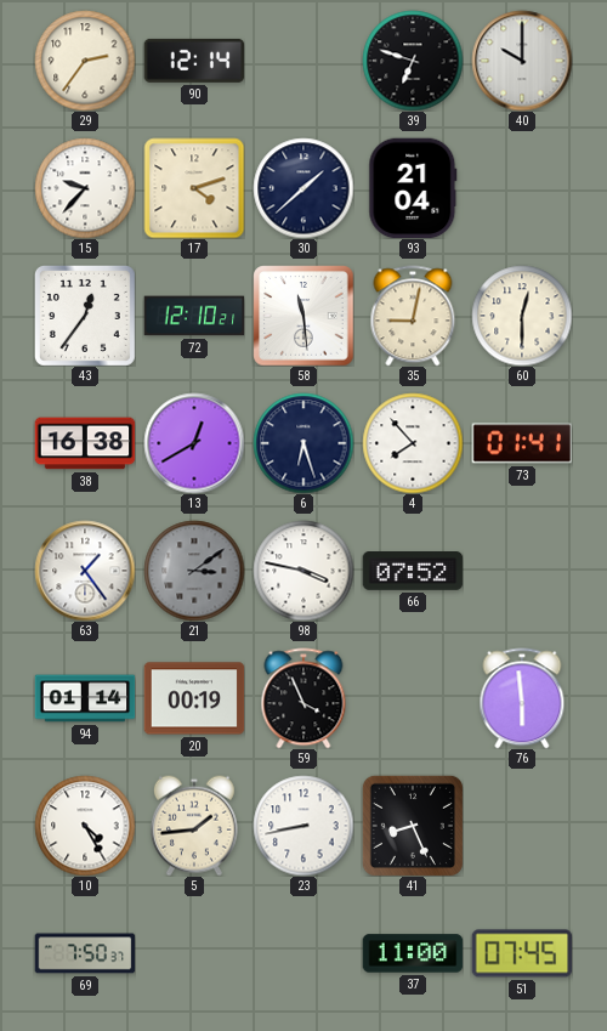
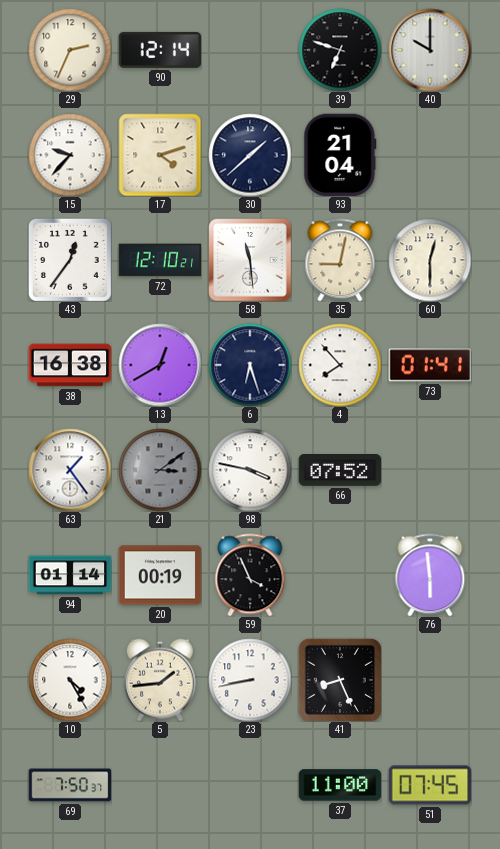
29: 2:36 -> 2:34 (70, 50)
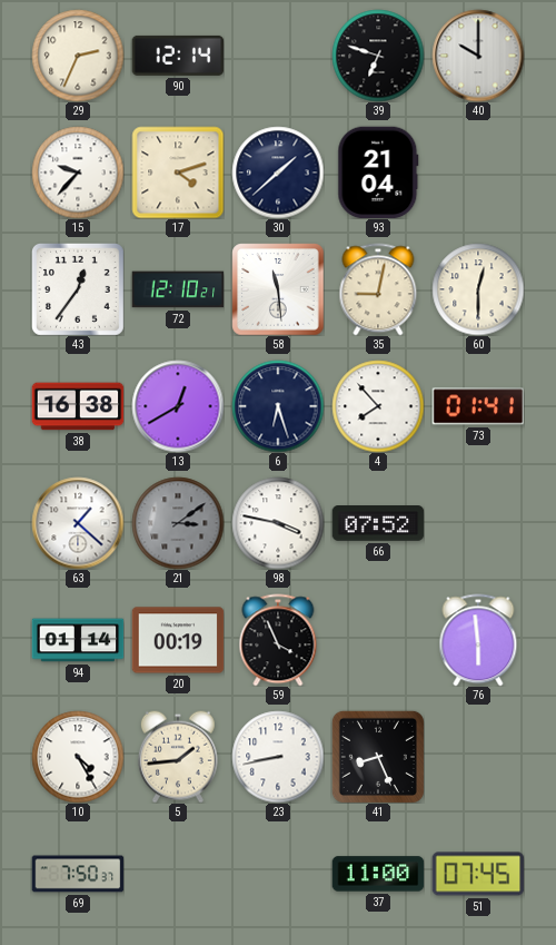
63: 1:24 -> 1:22 (78, 523)
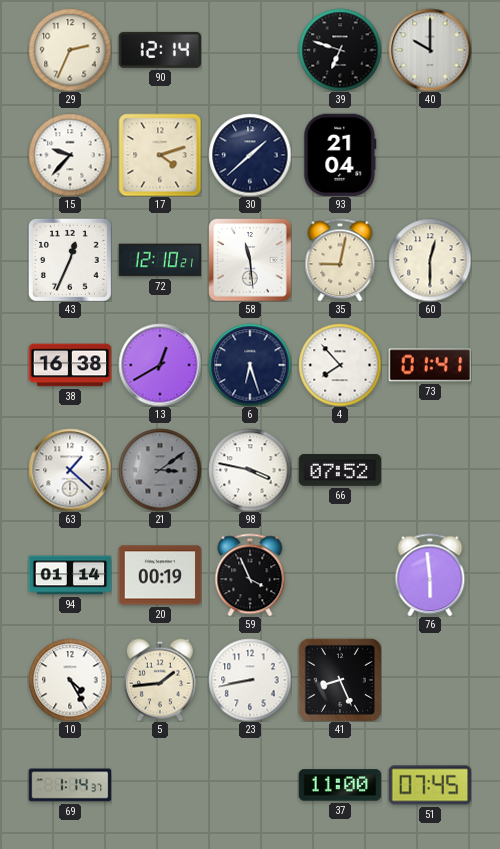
43: 12:36 -> 12:34 (70, 260)
69: 7:50 -> 1:14 (70, 785)
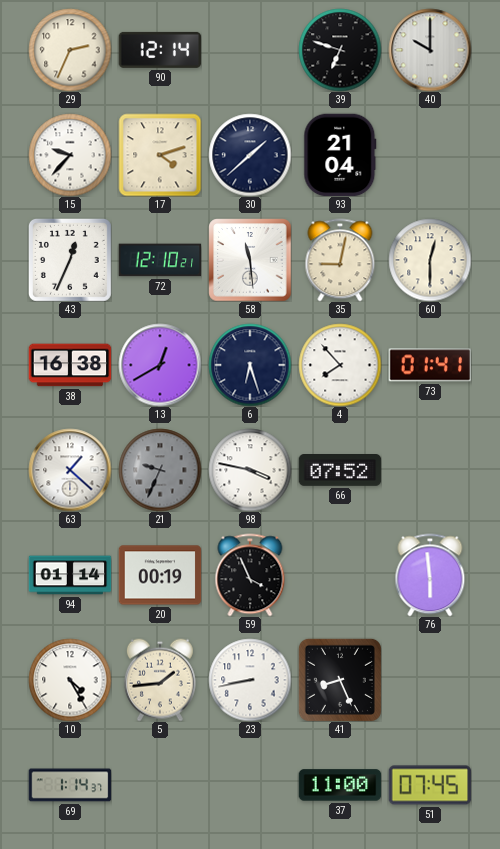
21: 3:09 -> 9:34 (160, 470)
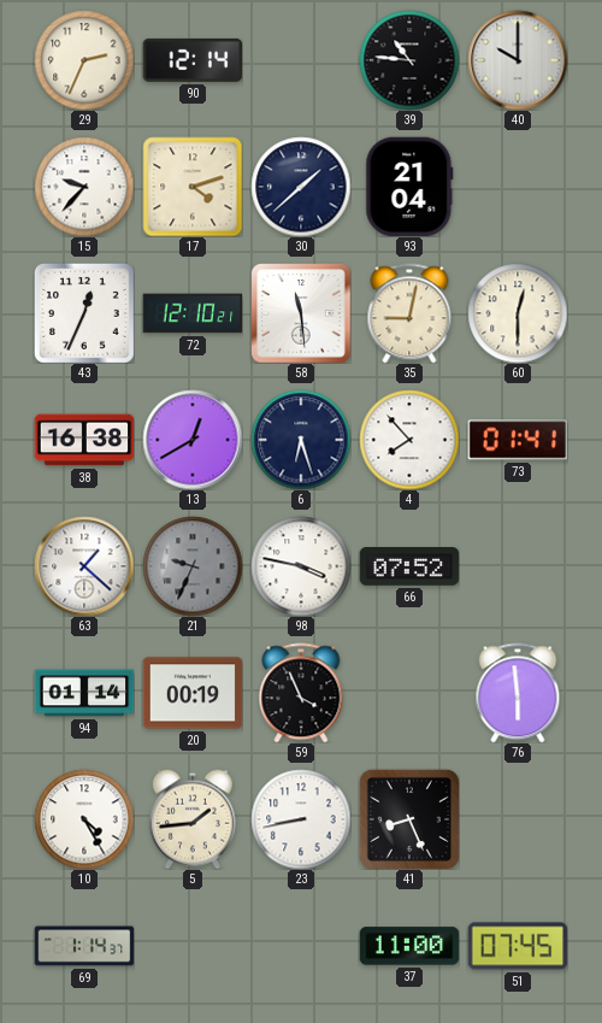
39: 6:48 -> 10:46 (409, 60)
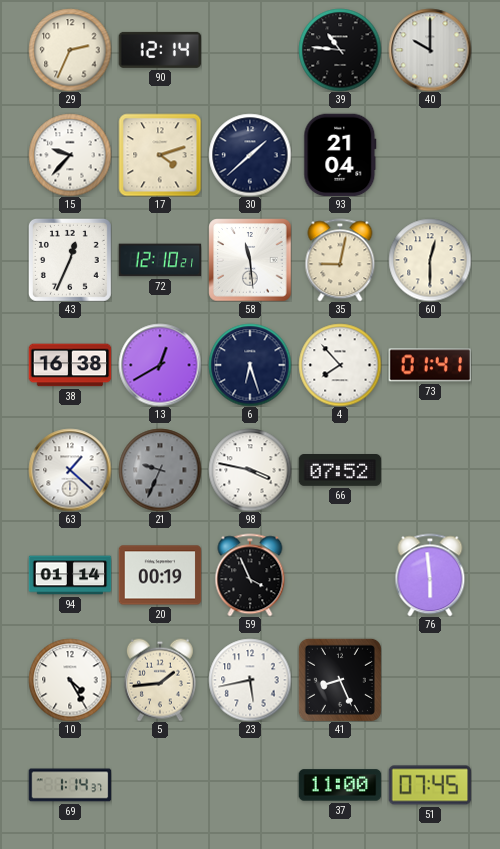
23: 8:43 -> 5:43 (250, 680)
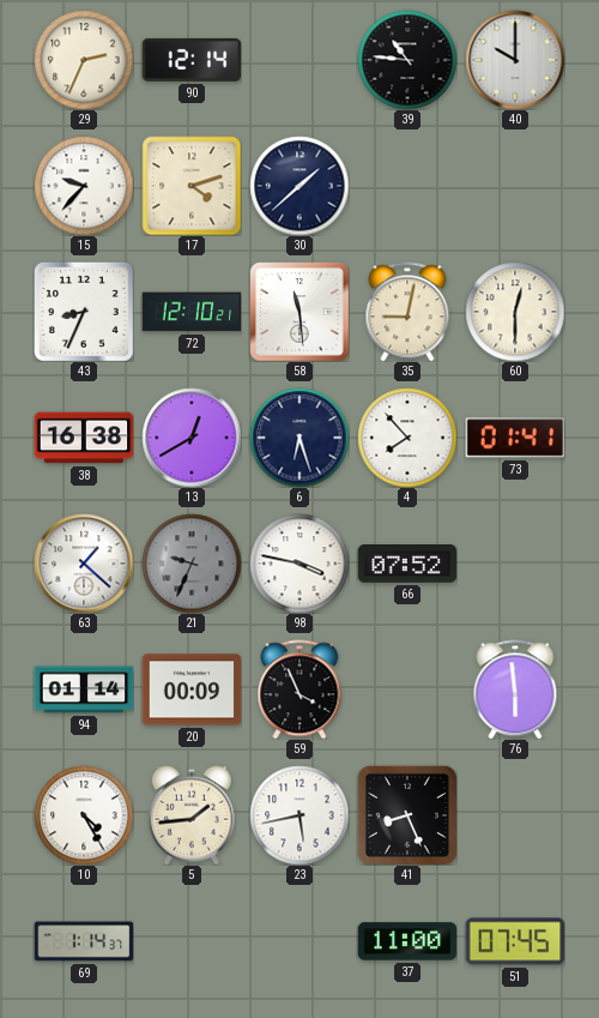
93: 21:04 -> none (340, 155)
43: 12:34 -> 8:34 (84, 312)
20: 00:19 -> 00:09 (192, 689)
